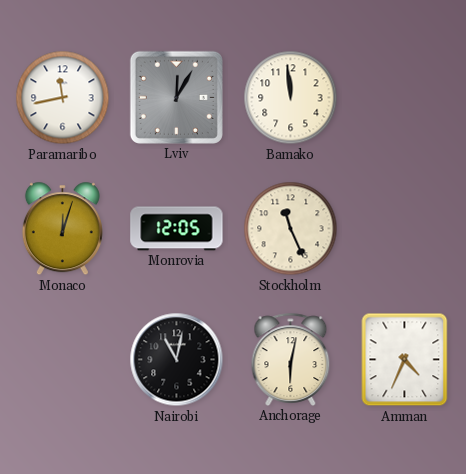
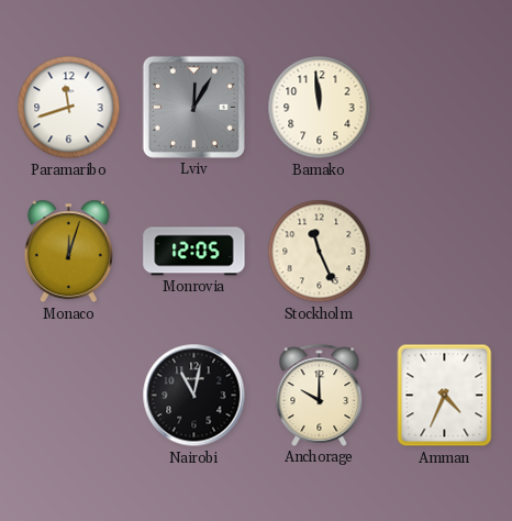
Paramaribo: 11:43 -> 11:42 (69, 108)
Anchorage: 6:02 -> 10:00 (320, 395)
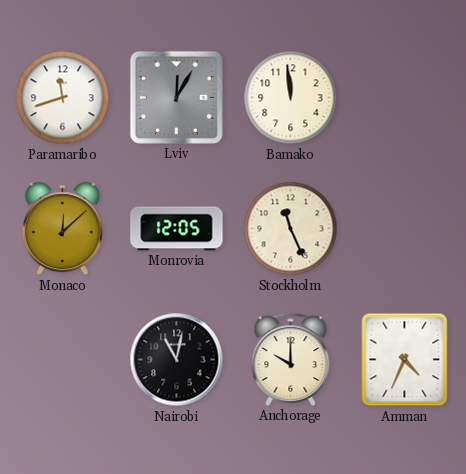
Monaco: 12:03 -> 12:08 (62, 229)
